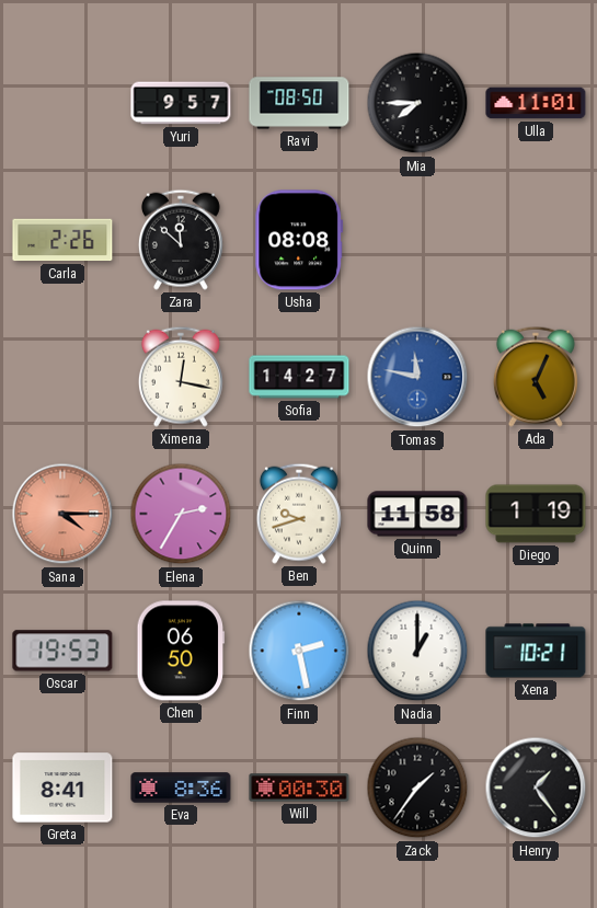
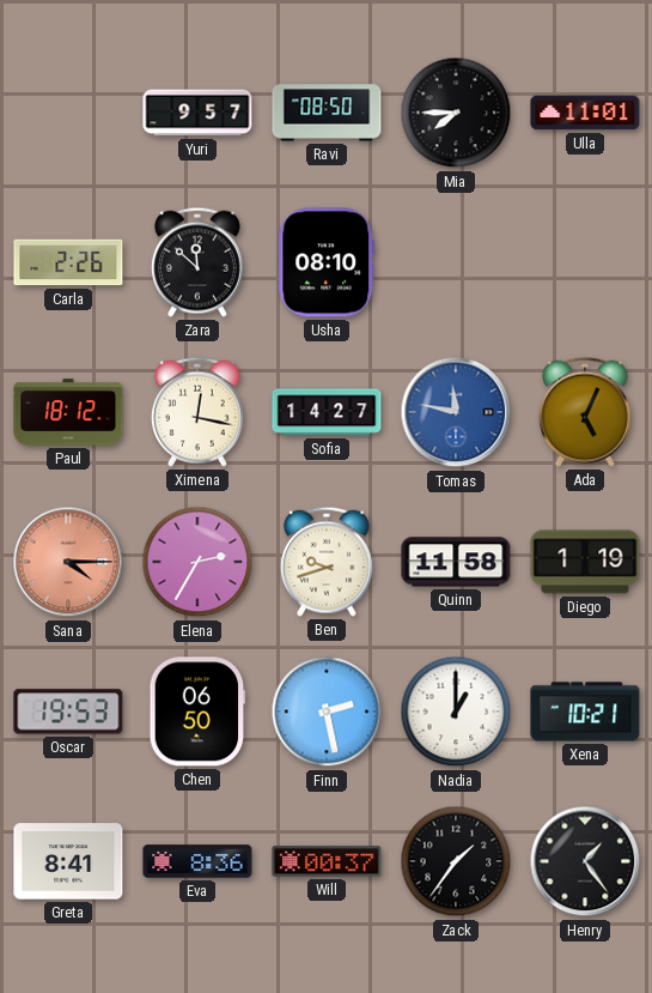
Usha: 08:08 -> 08:10 (327, 262)
Paul: none -> 18:12 (68, 412)
Will: 00:30 -> 00:37 (327, 861)
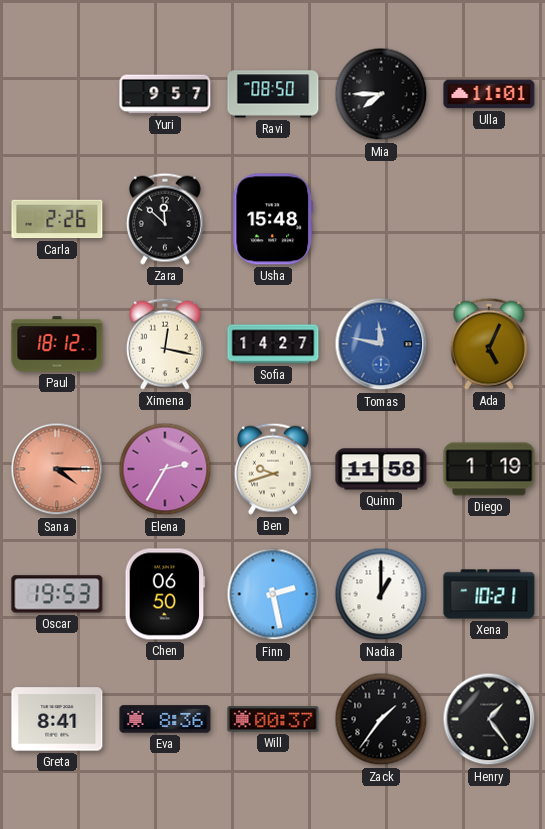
Usha: 08:10 -> 15:48 (273, 219)
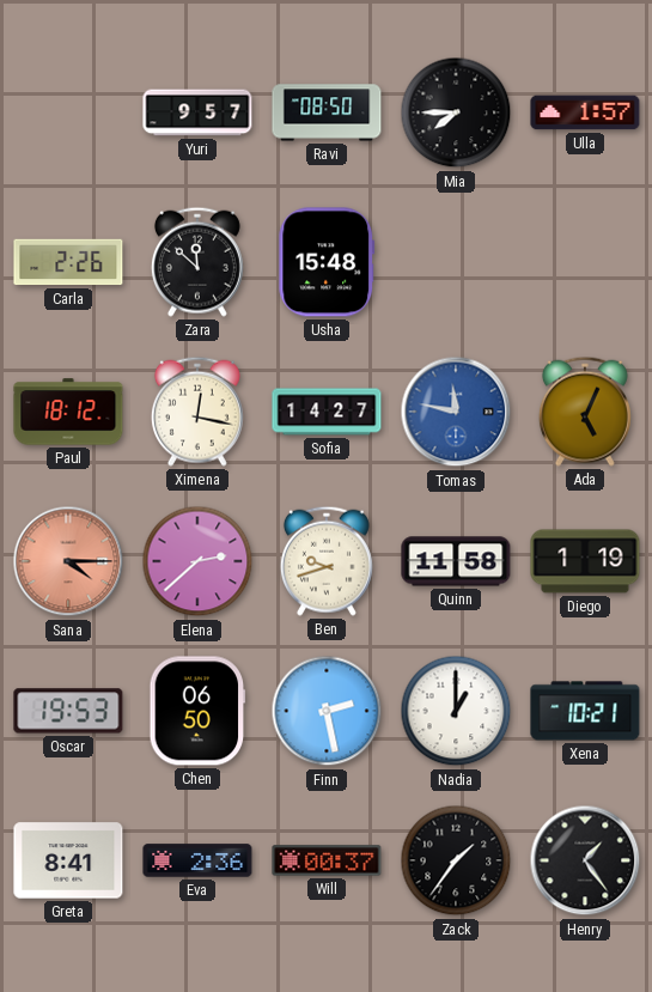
Ulla: 11:01 -> 1:57 (585, 112)
Elena: 2:35 -> 2:38 (197, 561)
Eva: 8:36 -> 2:36 (197, 860)
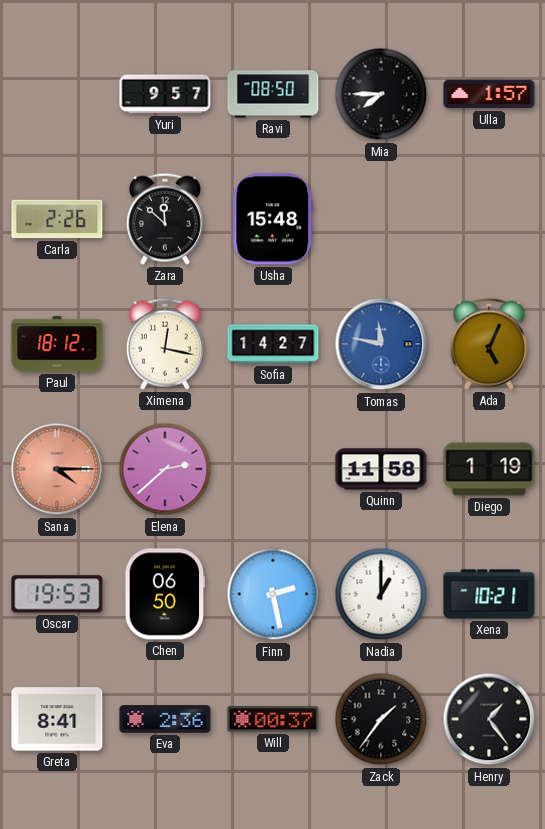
Ben: 9:42 -> none (327, 561)
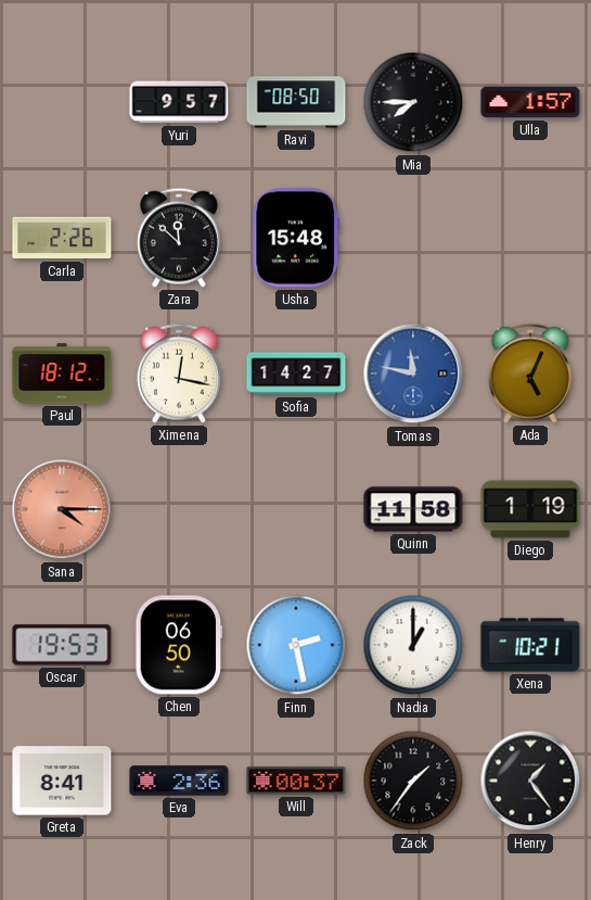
Elena: 2:38 -> none (165, 469)
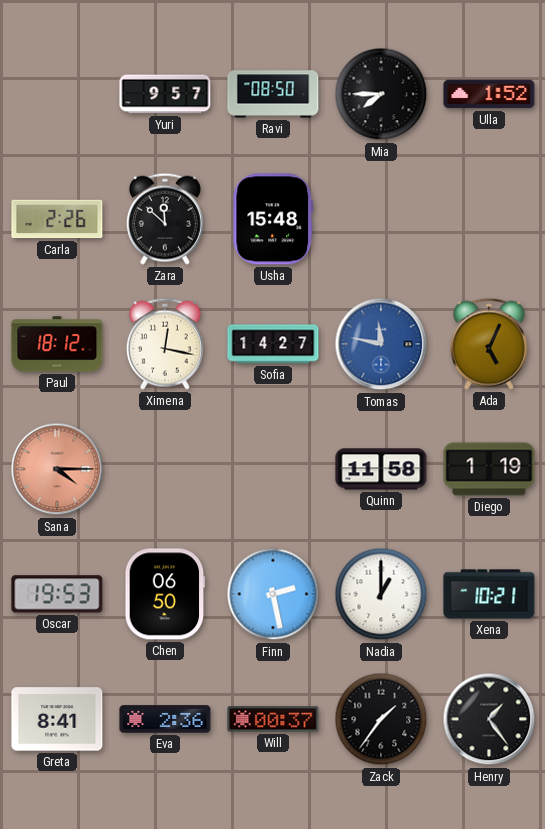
Ulla: 1:57 -> 1:52 (489, 94)
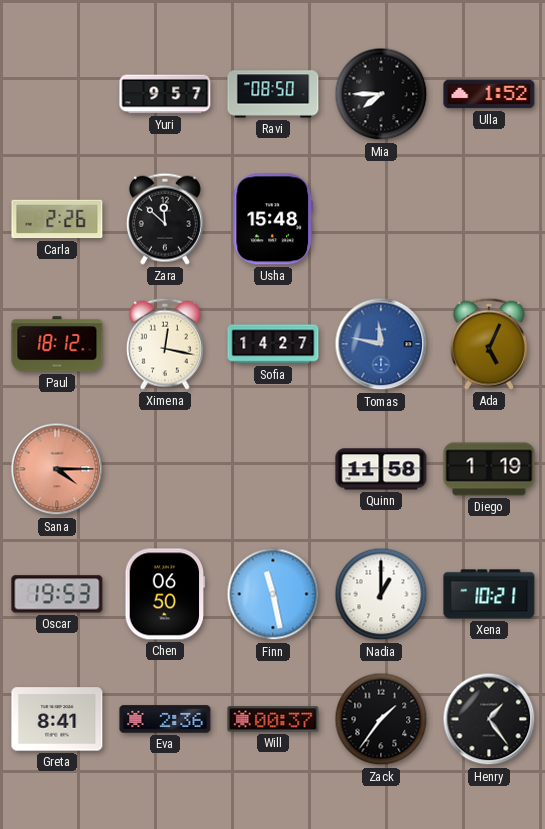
Finn: 2:28 -> 11:28 (273, 594)
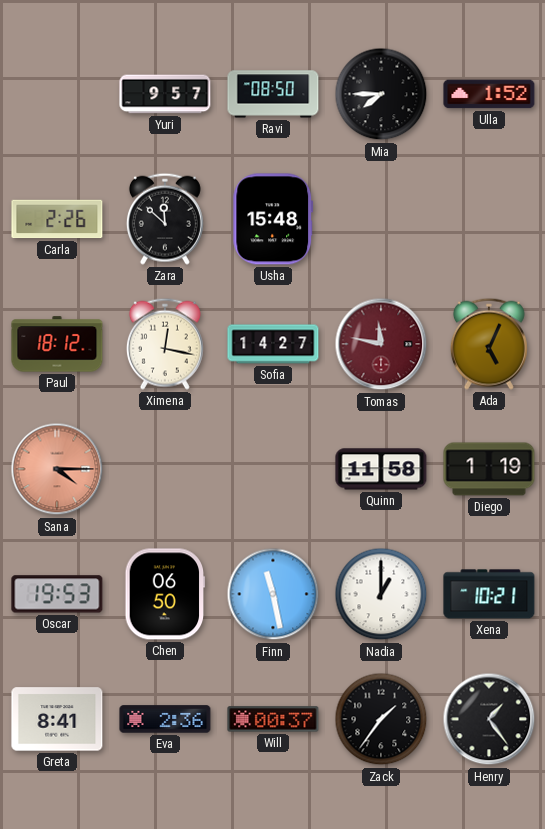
Tomas dial: blue -> burgundy (381, 344)
